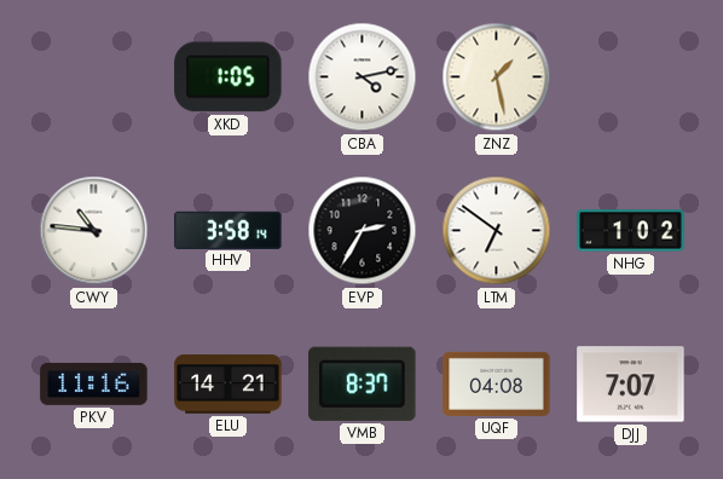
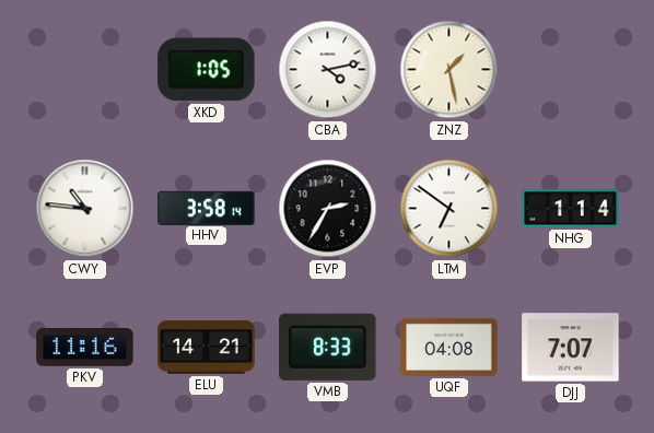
NHG: 1:02 -> 1:14 (571, 209)
VMB: 8:37 -> 8:33 (328, 347)
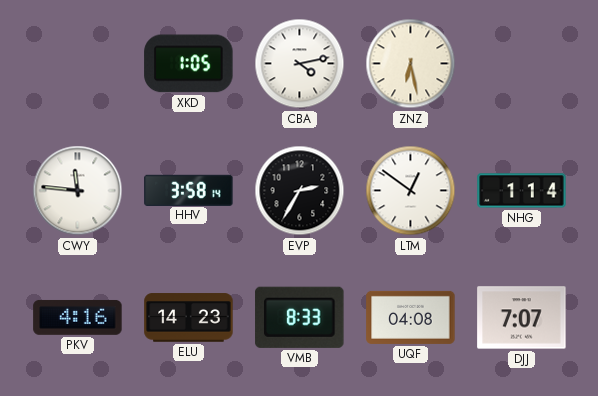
ZNZ: 1:28 -> 6:28 (411, 64)
CWY: 10:46 -> 11:46 (78, 191)
LTM: 6:51 -> 12:51 (411, 191)
PKV: 11:16 -> 4:16 (78, 317)
ELU: 14:21 -> 14:23 (189, 318)
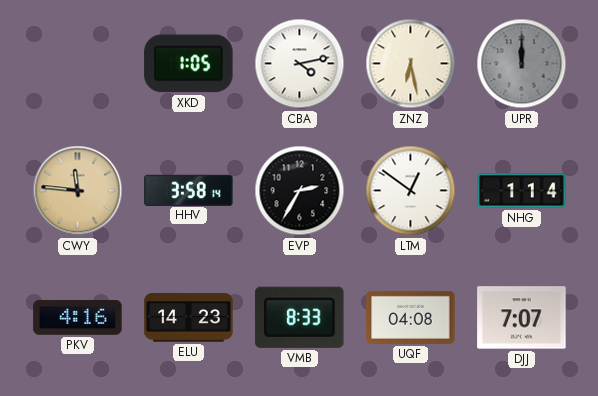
UPR: none -> 12:00 (522, 64)
CWY dial: white -> champagne (78, 191)
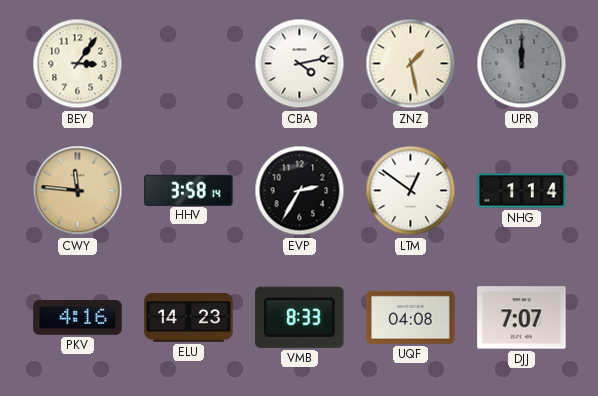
BEY: none -> 3:06 (78, 64)
XKD: 1:05 -> none (189, 64)
ZNZ: 6:28 -> 1:28 (411, 64)
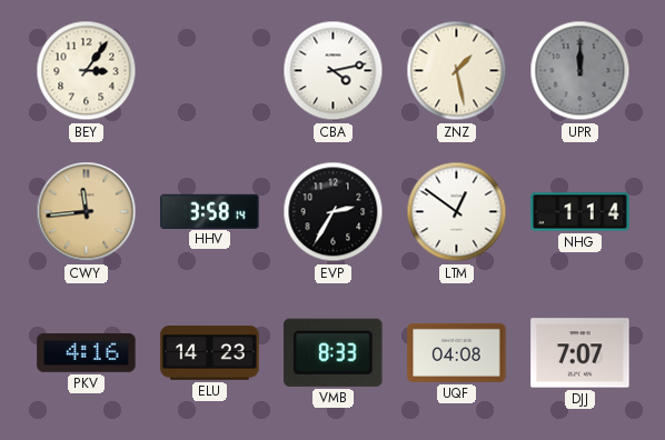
CWY: 11:46 -> 11:44 (87, 212)
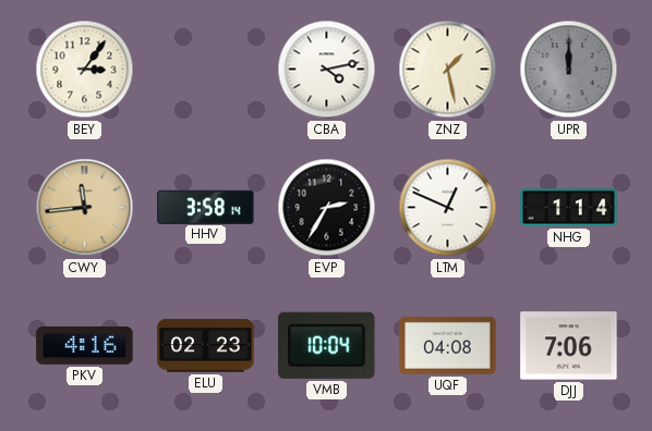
LTM: 12:51 -> 12:49 (448, 208)
ELU: 14:23 -> 02:23 (206, 346)
VMB: 8:33 -> 10:04 (327, 345)
DJJ: 7:07 -> 7:06 (569, 346)
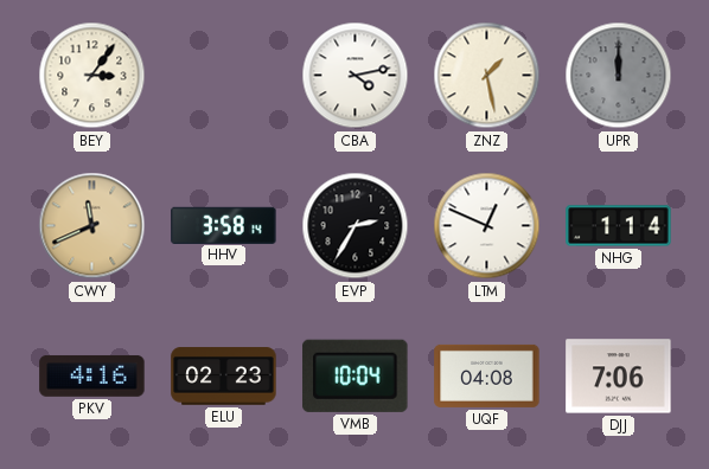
CWY: 11:44 -> 11:41 (92, 226)
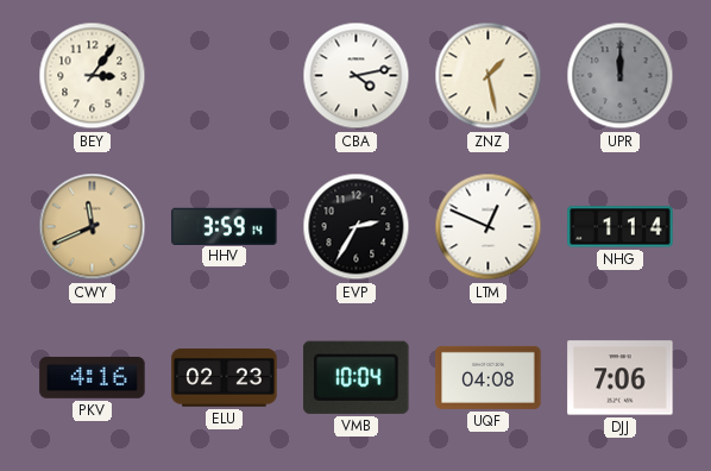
HHV: 3:58 -> 3:59 (225, 226)
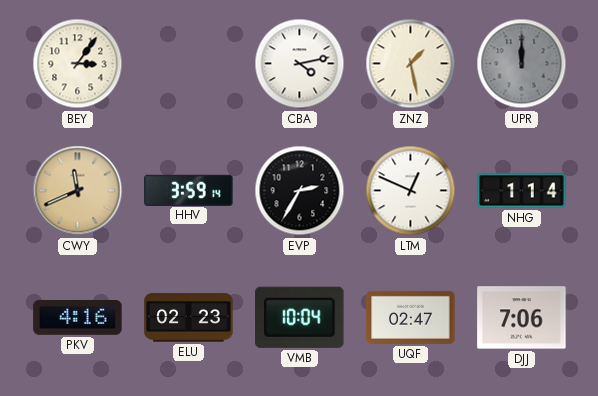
UQF: 04:08 -> 02:47 (411, 317)
